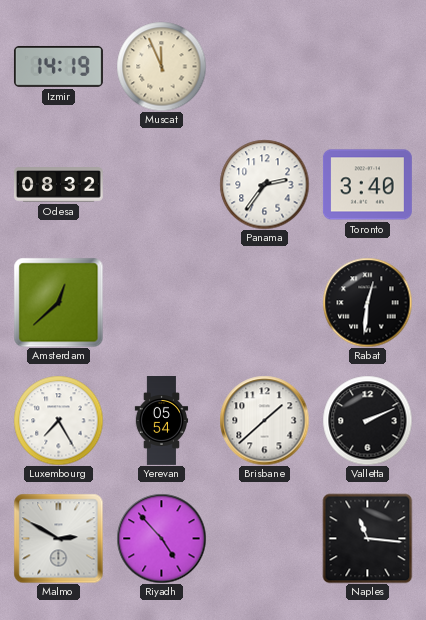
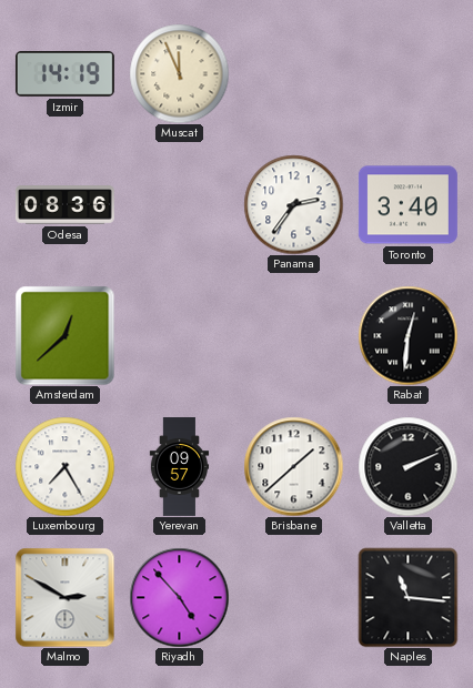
Odesa: 08:32 -> 08:36 (64, 205)
Yerevan: 05:54 -> 09:57 (180, 467)
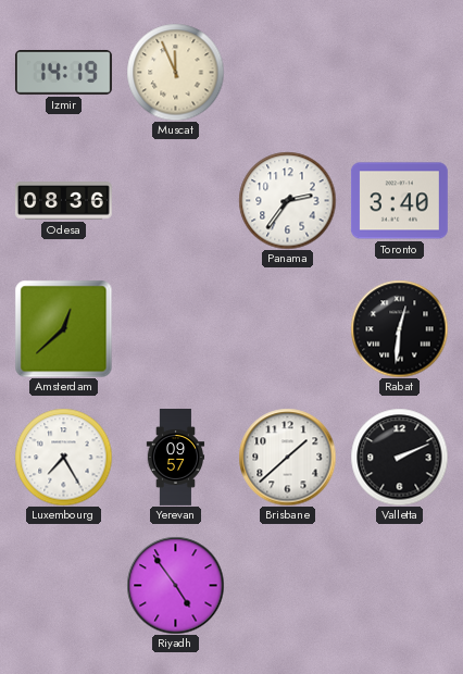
Malmo: 2:50 -> none (64, 597)
Riyadh: 4:53 -> 4:54 (175, 585)
Naples: 11:16 -> none (407, 597)
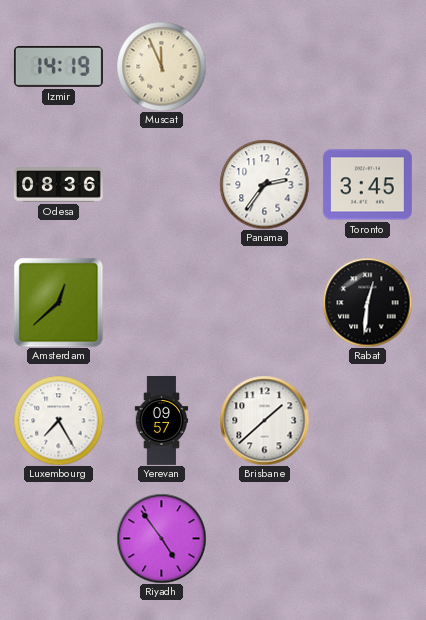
Toronto: 3:40 -> 3:45 (367, 185)
Valletta: 2:11 -> none (399, 457)
